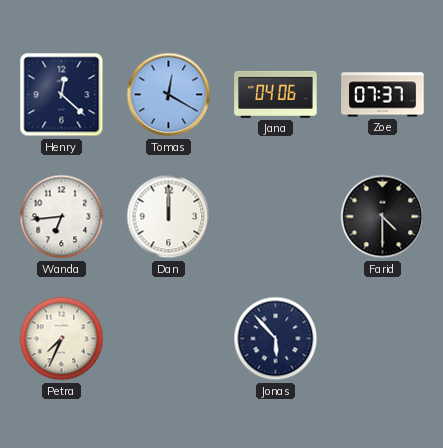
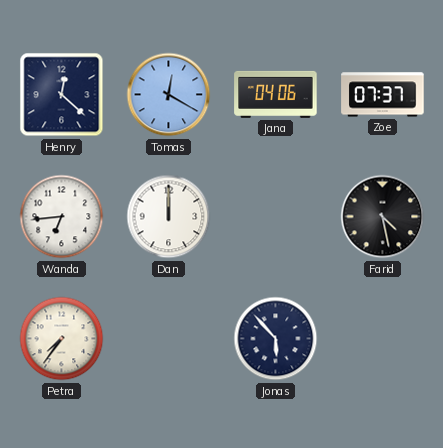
Farid: 4:30 -> 4:28 (383, 217)
Petra: 7:34 -> 7:36 (62, 339)
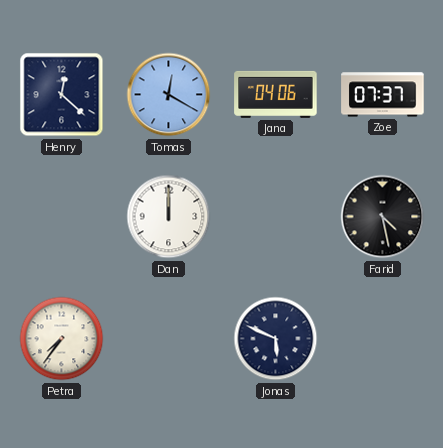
Wanda: 6:44 -> none (62, 217)
Jonas: 5:53 -> 5:49 (276, 339)
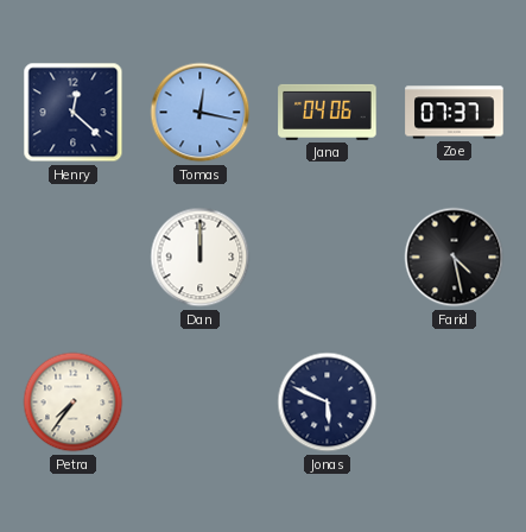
Tomas: 12:20 -> 12:17 (201, 113)
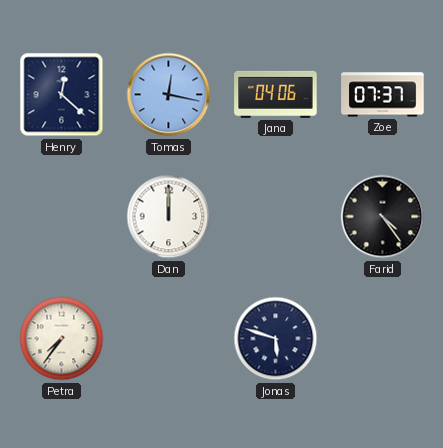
Farid: 4:28 -> 4:24 (383, 217)
Jonas: 5:49 -> 5:48 (276, 339)
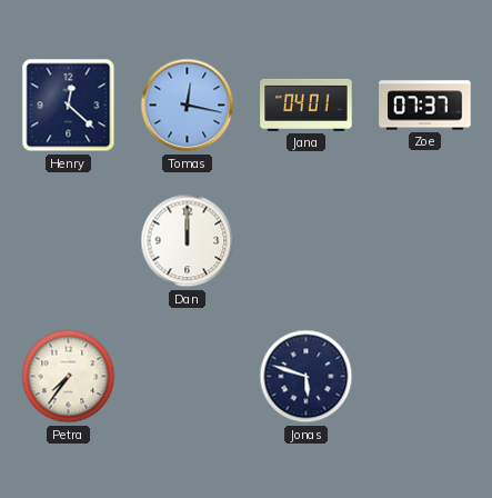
Jana: 04:06 -> 04:01 (307, 104)
Farid: 4:24 -> none (383, 217)
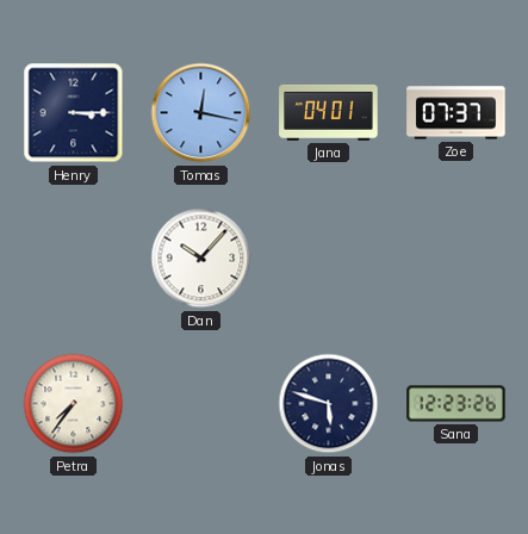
Henry: 12:22 -> 3:15 (74, 113)
Dan: 12:00 -> 10:07 (201, 259)
Sana: none -> 12:23 (456, 404)
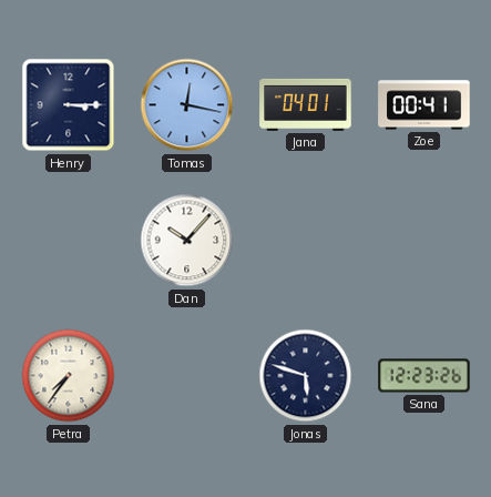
Zoe: 07:37 -> 00:41 (424, 105)
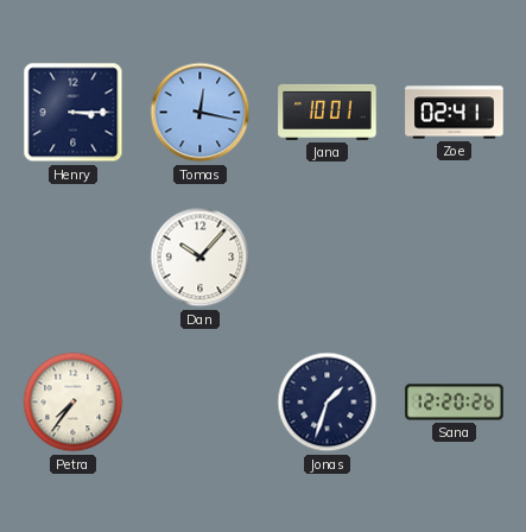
Jana: 04:01 -> 10:01 (328, 112)
Zoe: 00:41 -> 02:41 (455, 113)
Jonas: 5:48 -> 1:33 (328, 403)
Sana: 12:23 -> 12:20 (455, 403)
